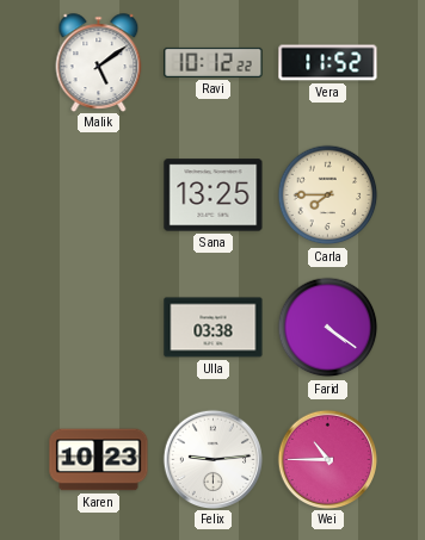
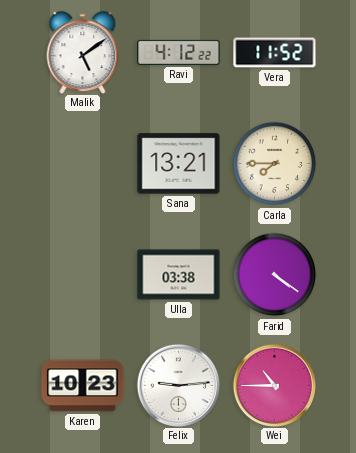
Ravi: 10:12 -> 4:12 (179, 52)
Sana: 13:25 -> 13:21 (179, 164)
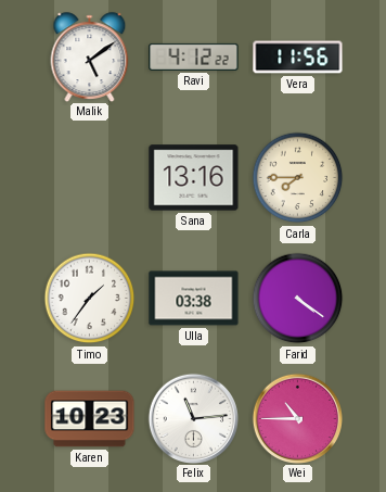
Vera: 11:52 -> 11:56 (298, 58)
Sana: 13:21 -> 13:16 (194, 178)
Timo: none -> 1:36 (90, 299)
Felix: 9:14 -> 11:14 (193, 418)
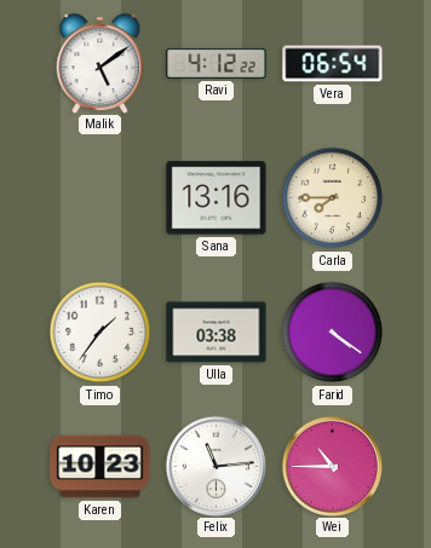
Vera: 11:56 -> 06:54 (333, 64)
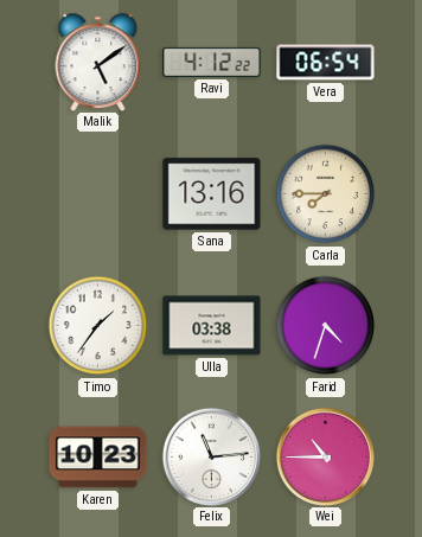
Farid: 4:21 -> 4:33 (326, 326)
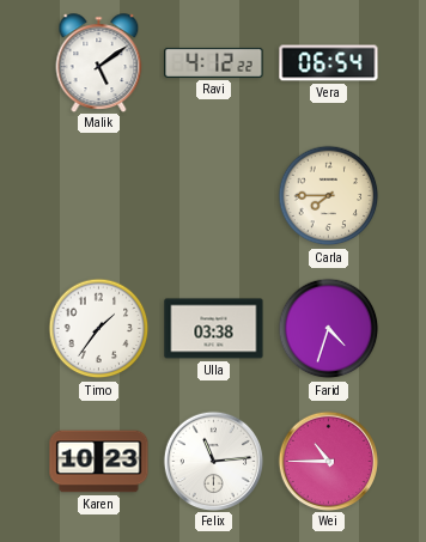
Sana: 13:16 -> none (212, 194)
